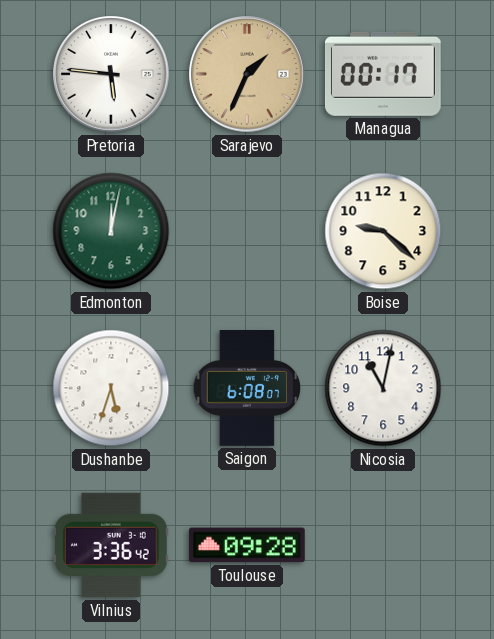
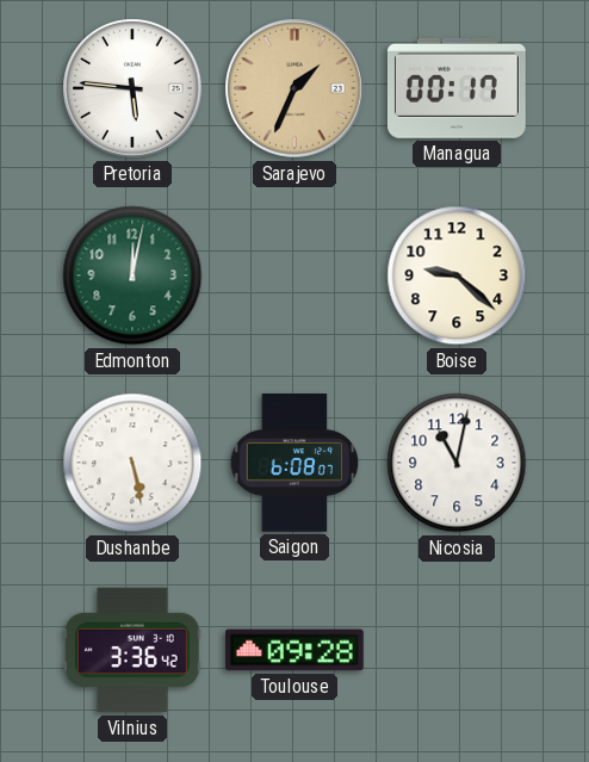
Dushanbe: 5:33 -> 5:28 (132, 463)
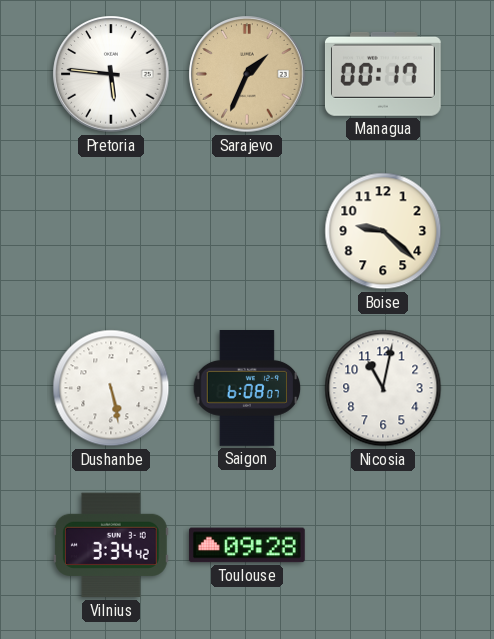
Edmonton: 12:02 -> none (132, 275)
Vilnius: 3:36 -> 3:34 (111, 545)
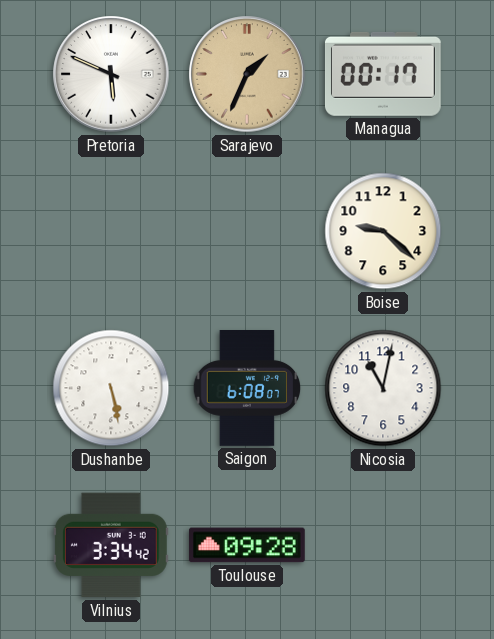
Pretoria: 5:46 -> 5:49 (111, 74)
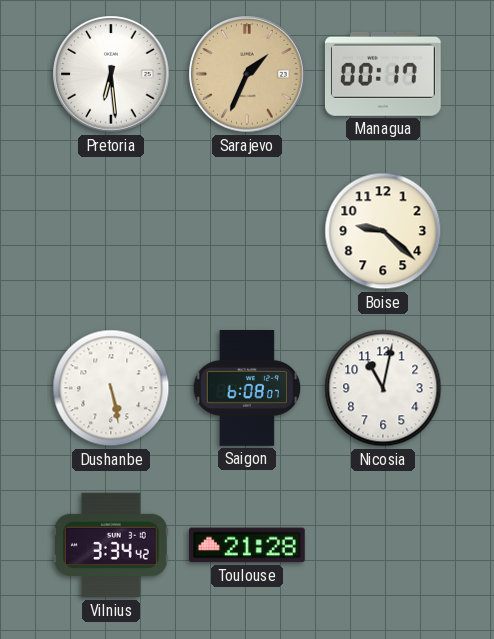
Pretoria: 5:49 -> 6:29 (111, 74)
Toulouse: 09:28 -> 21:28 (247, 545)
